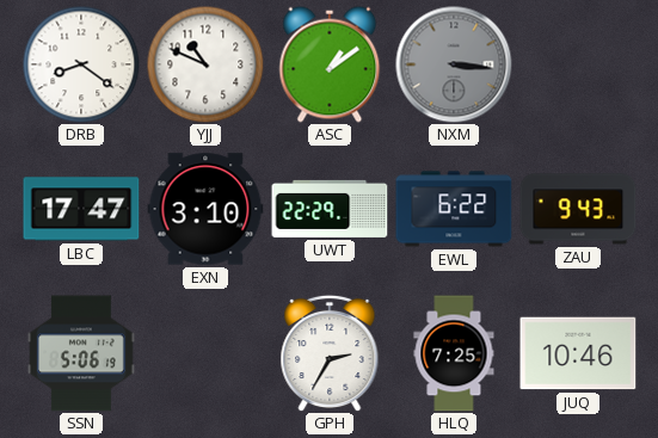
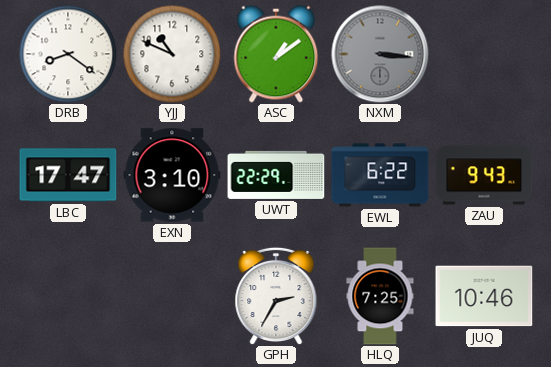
SSN: 5:06 -> none (81, 353)
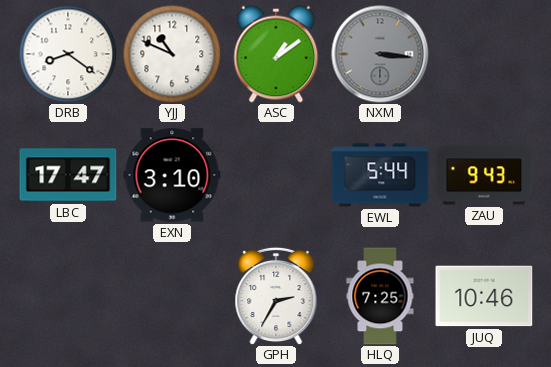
UWT: 22:29 -> none (276, 175)
EWL: 6:22 -> 5:44 (380, 175)
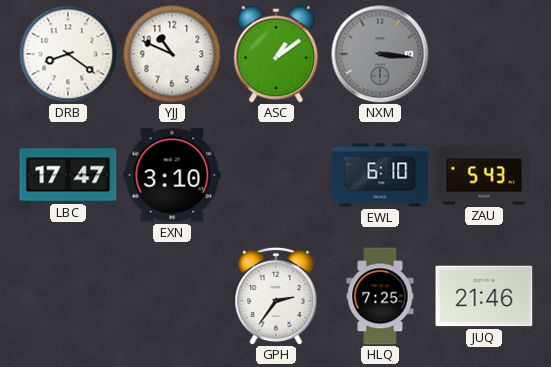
EWL: 5:44 -> 6:10 (380, 175)
ZAU: 9:43 -> 5:43 (484, 175)
GPH: 2:35 -> 2:36 (276, 296)
JUQ: 10:46 -> 21:46 (484, 296)
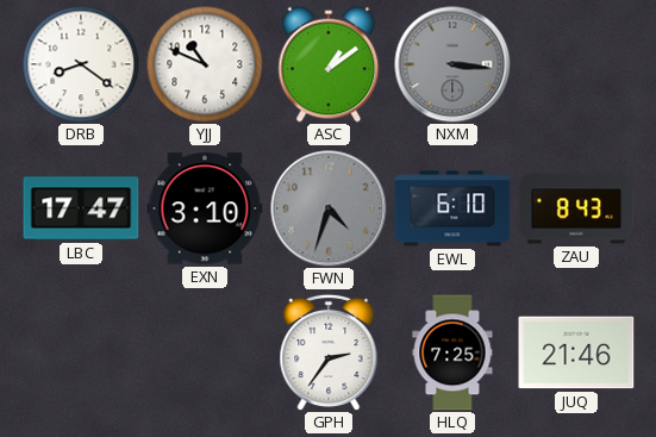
FWN: none -> 4:33 (329, 208)
ZAU: 5:43 -> 8:43 (576, 208)
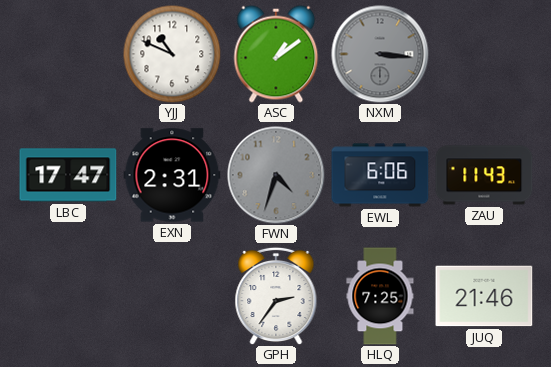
DRB: 8:21 -> none (81, 64)
EXN: 3:10 -> 2:31 (172, 175)
EWL: 6:10 -> 6:06 (380, 175)
ZAU: 8:43 -> 11:43 (484, 175)
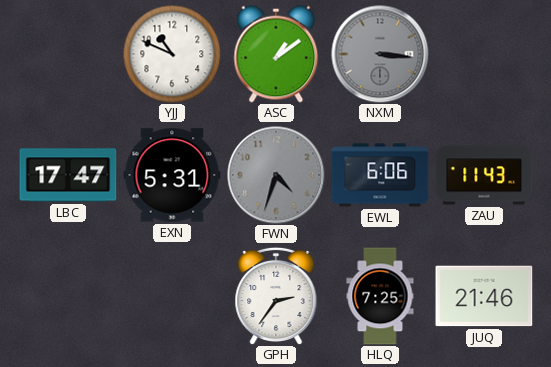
EXN: 2:31 -> 5:31 (172, 175)
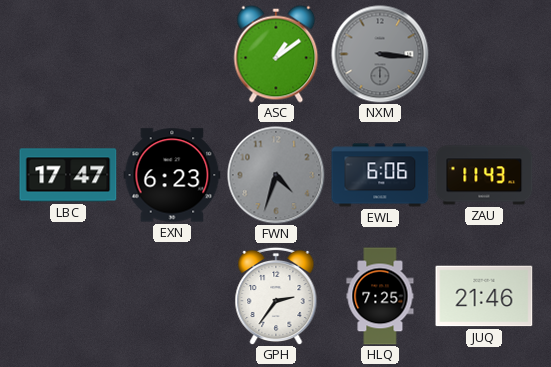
YJJ: 10:49 -> none (172, 54)
EXN: 5:31 -> 6:23 (172, 175)
